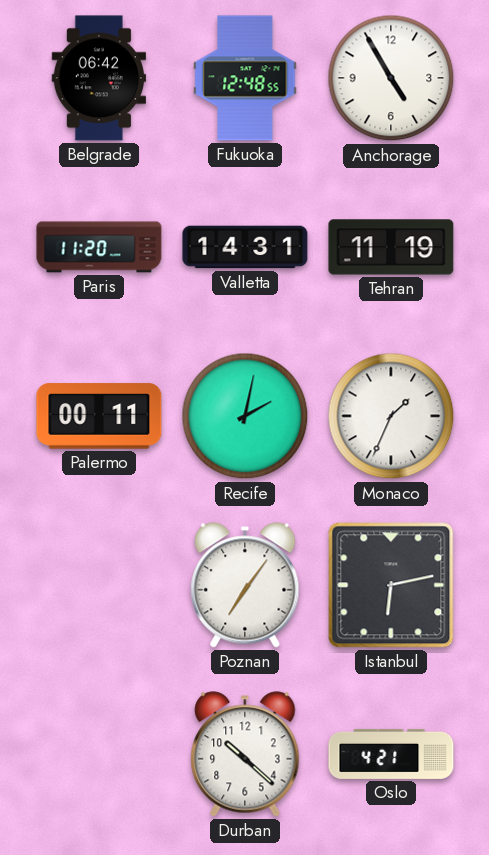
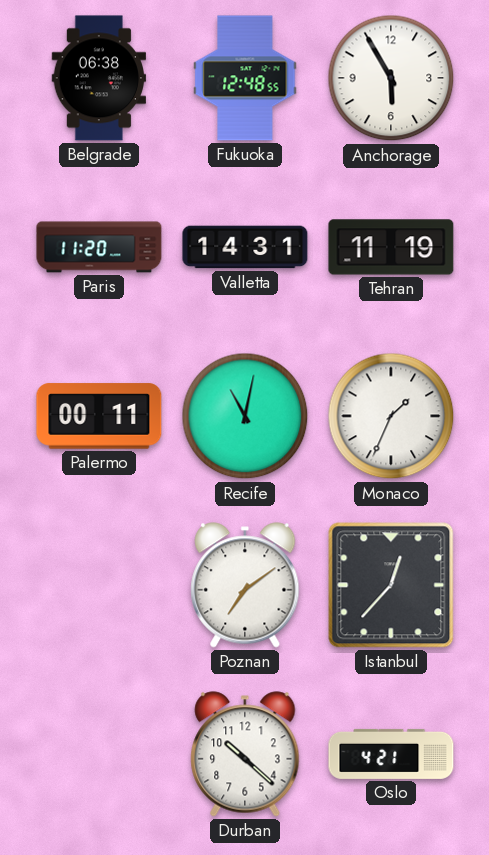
Belgrade: 06:42 -> 06:38 (99, 78)
Anchorage: 4:55 -> 5:55 (391, 78)
Recife: 2:02 -> 11:02 (245, 416)
Poznan: 7:06 -> 7:09 (245, 585)
Istanbul: 6:13 -> 12:37 (391, 585)
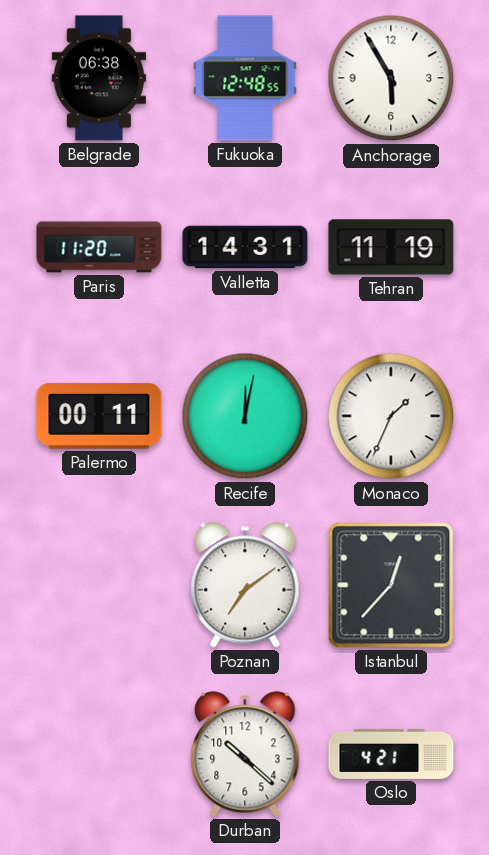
Recife: 11:02 -> 12:02 (245, 416)
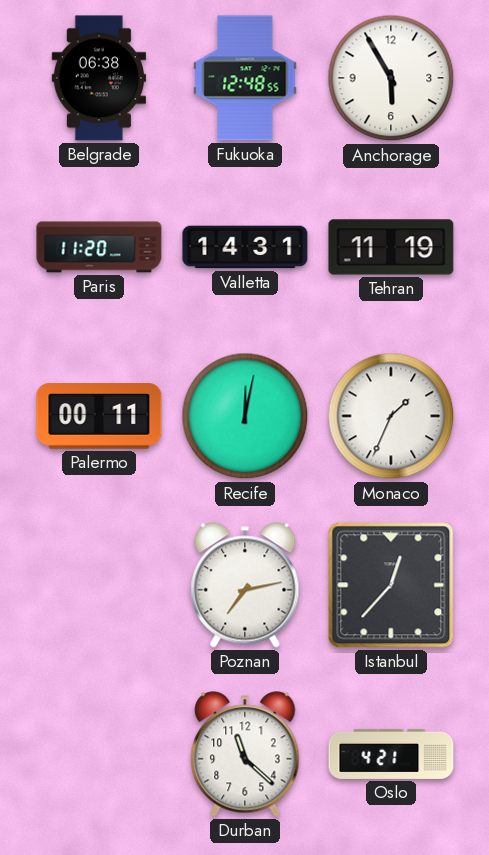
Poznan: 7:09 -> 7:13 (245, 585)
Durban: 10:22 -> 11:22 (245, 754)
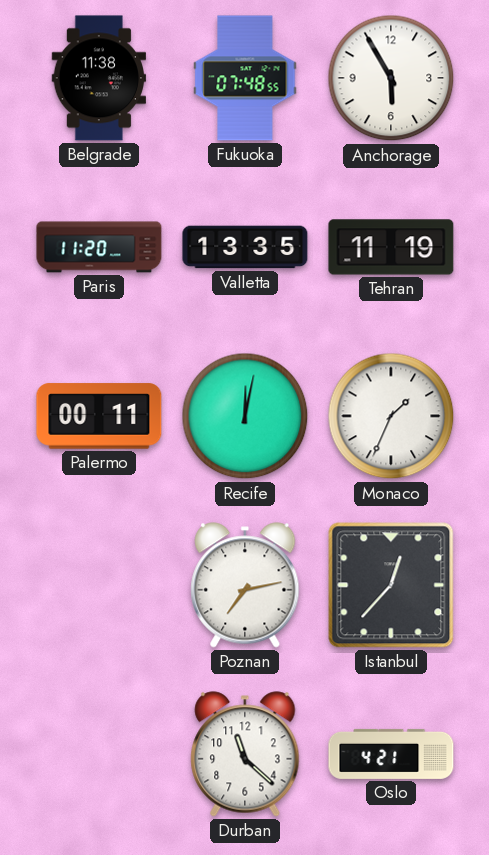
Belgrade: 06:38 -> 11:38 (99, 78)
Fukuoka: 12:48 -> 07:48 (245, 78)
Valletta: 14:31 -> 13:35 (245, 247)
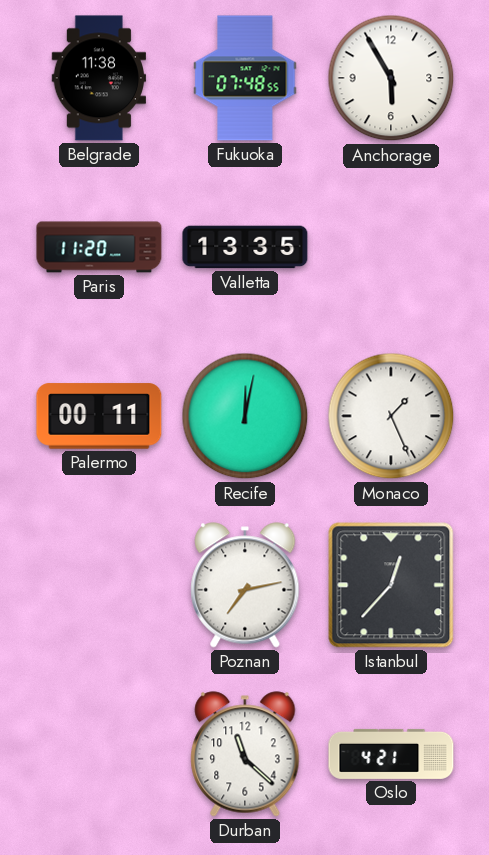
Tehran: 11:19 -> none (391, 247)
Monaco: 1:34 -> 1:26 (391, 416)
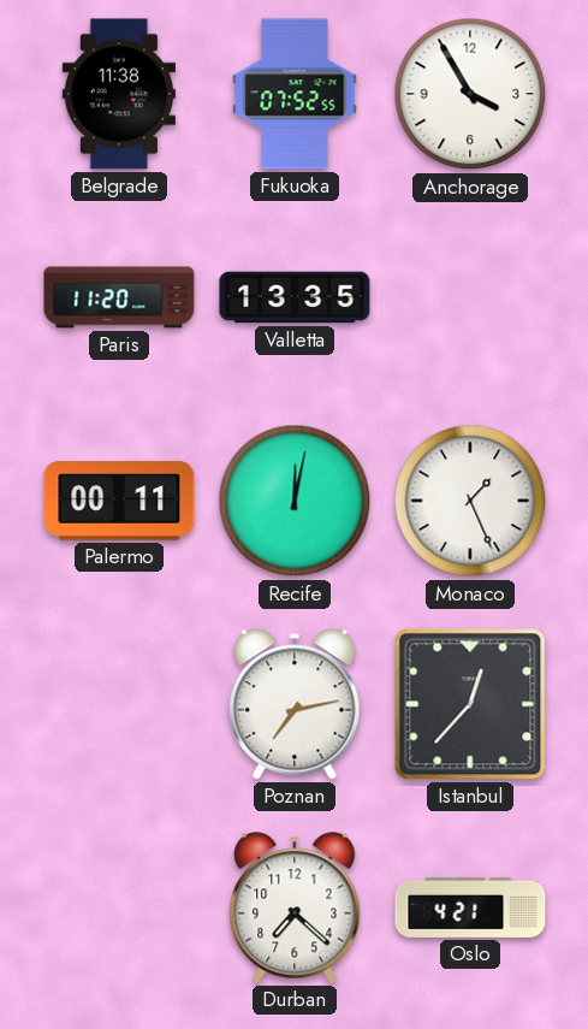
Fukuoka: 07:48 -> 07:52 (295, 94)
Anchorage: 5:55 -> 3:55 (470, 94)
Durban: 11:22 -> 7:22 (295, 907)
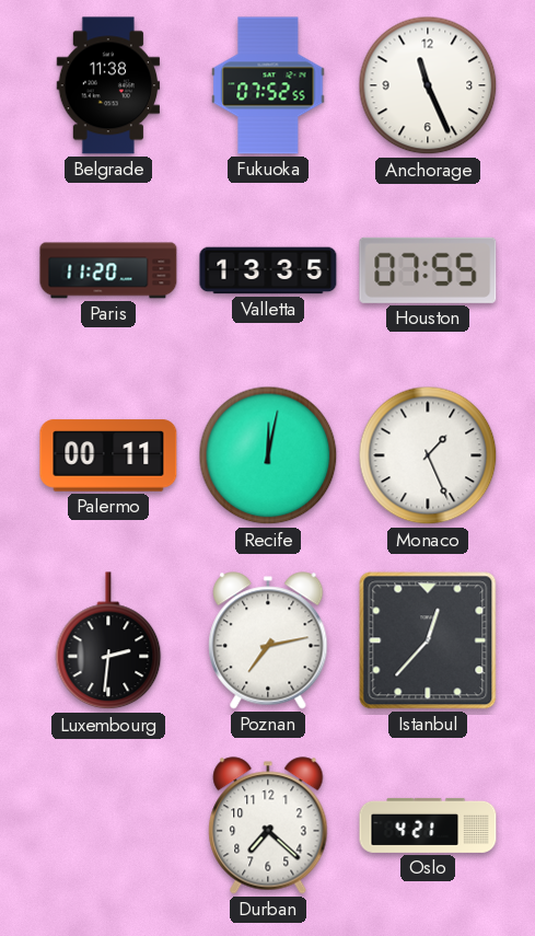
Anchorage: 3:55 -> 11:26 (428, 85)
Houston: none -> 07:55 (428, 270)
Luxembourg: none -> 2:31 (108, 642)
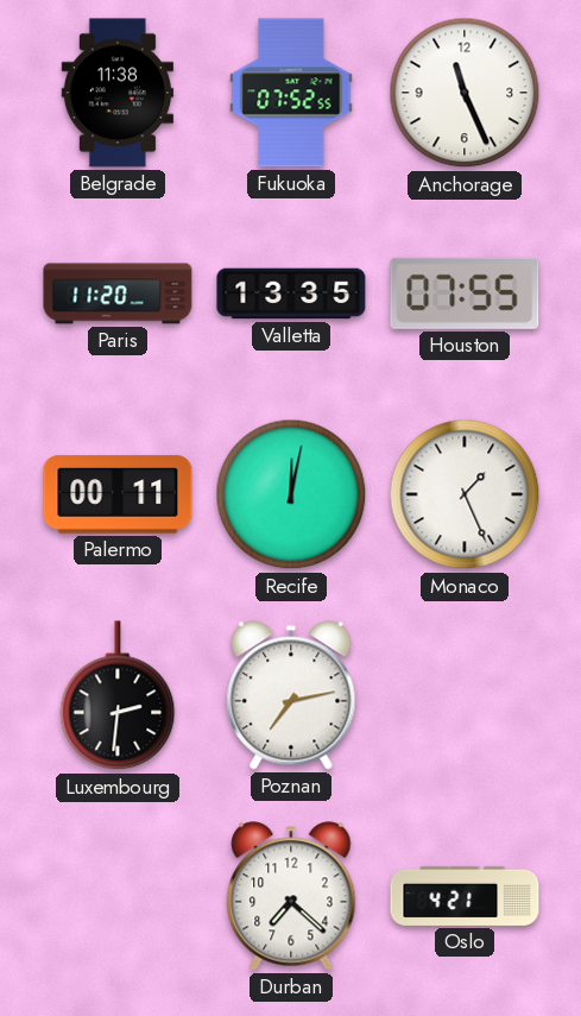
Istanbul: 12:37 -> none (428, 640)
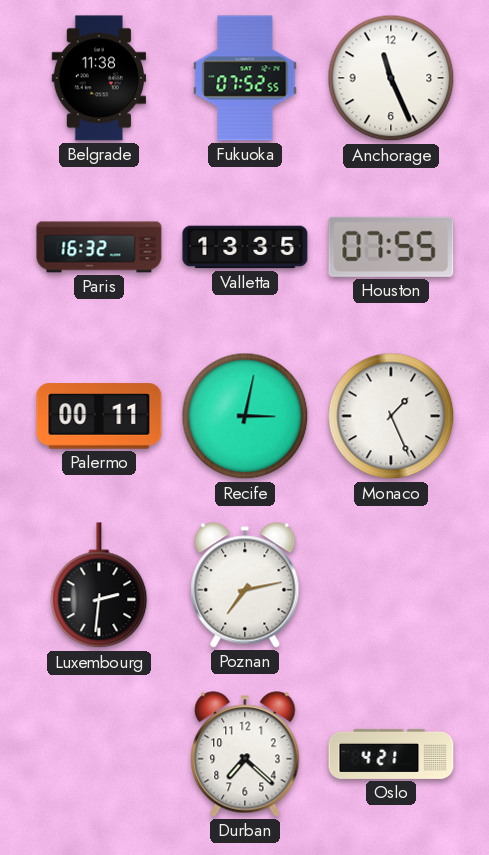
Paris: 11:20 -> 16:32 (99, 247)
Recife: 12:02 -> 3:02 (245, 416)
